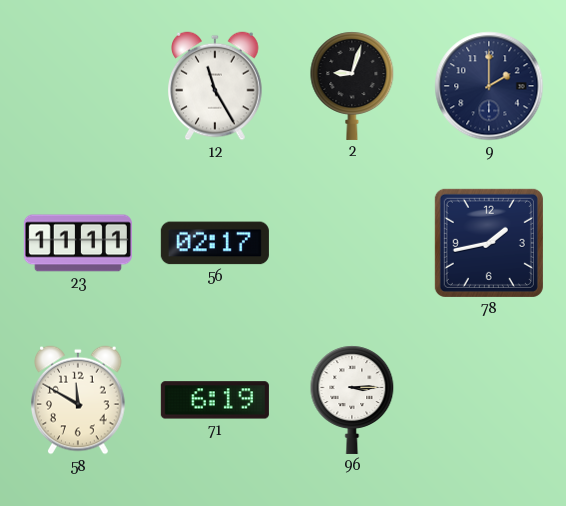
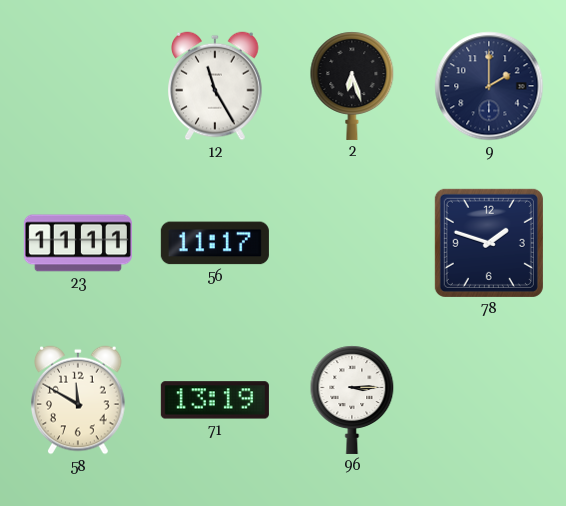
2: 9:03 -> 6:27 (352, 86)
56: 02:17 -> 11:17 (215, 243)
78: 1:43 -> 1:48 (489, 243)
71: 6:19 -> 13:19 (215, 400)
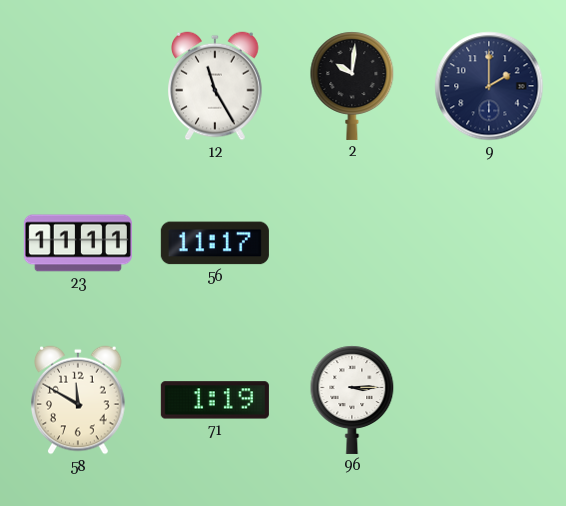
2: 6:27 -> 10:01 (352, 86)
78: 1:48 -> none (489, 243)
71: 13:19 -> 1:19 (215, 400)
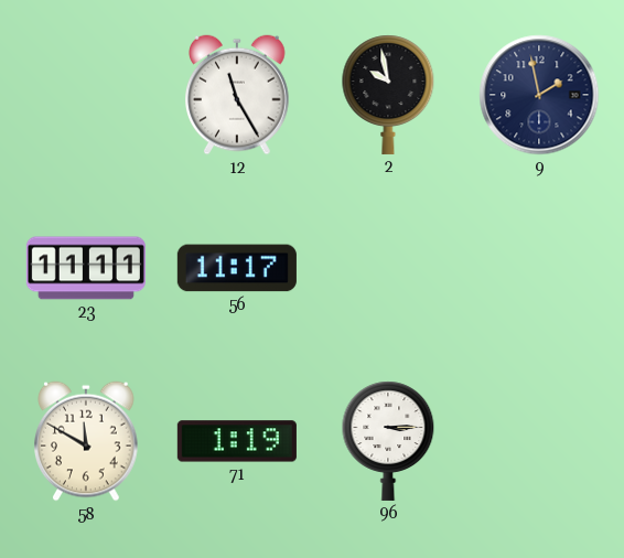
2: 10:01 -> 9:58 (388, 95)
9: 2:00 -> 1:58 (539, 95)
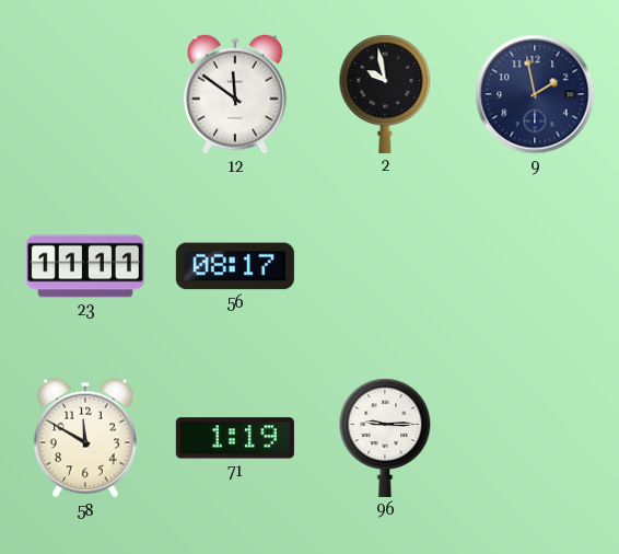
12: 11:25 -> 11:51 (236, 94)
56: 11:17 -> 08:17 (235, 266)
96: 3:15 -> 9:15 (385, 438)
